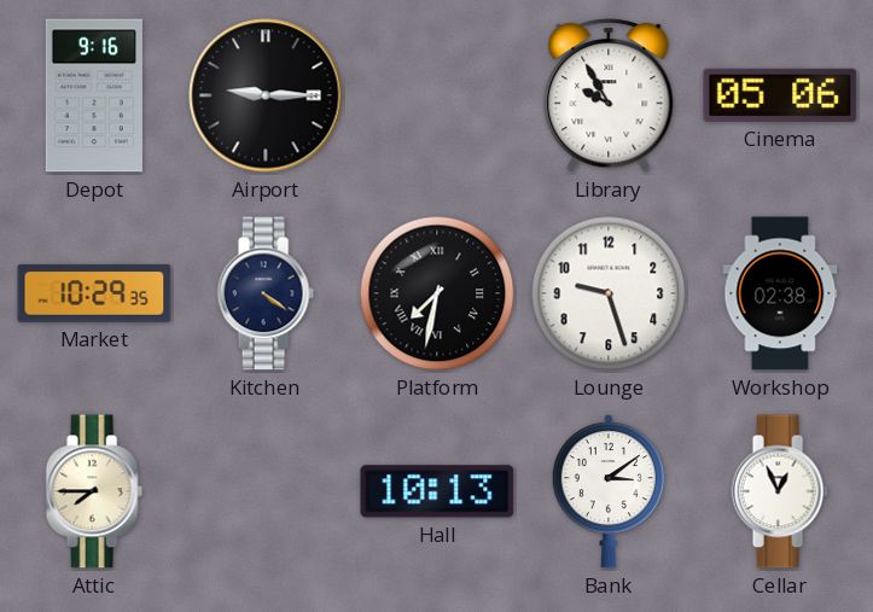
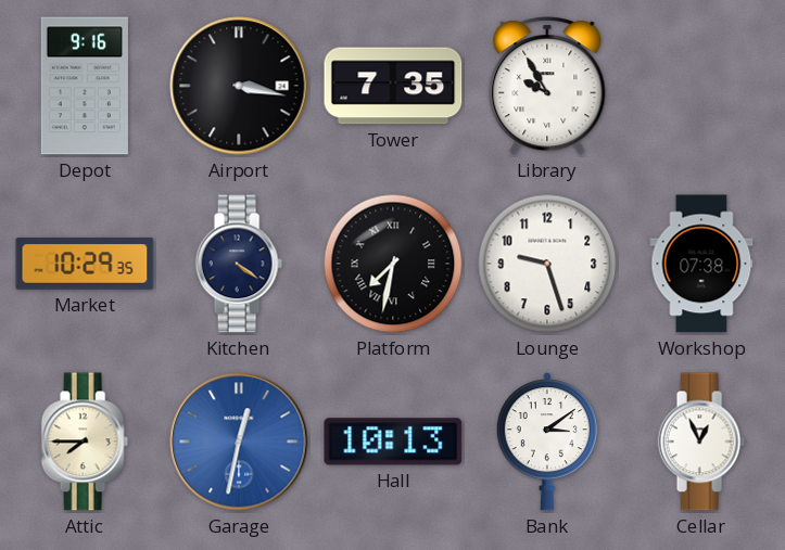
Airport: 9:15 -> 3:17 (239, 86)
Tower: none -> 7:35 (393, 86)
Cinema: 05:06 -> none (780, 95)
Workshop: 02:38 -> 07:38 (701, 264)
Garage: none -> 12:32 (239, 442)
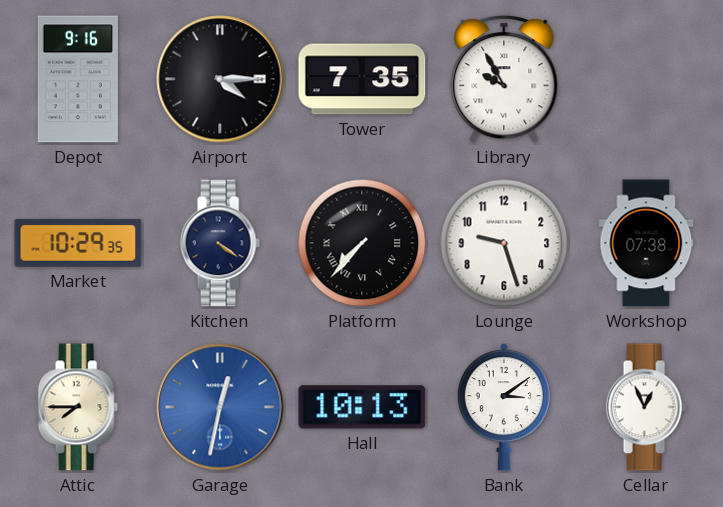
Airport: 3:17 -> 4:15 (220, 79)
Platform: 7:32 -> 7:37 (362, 243)
